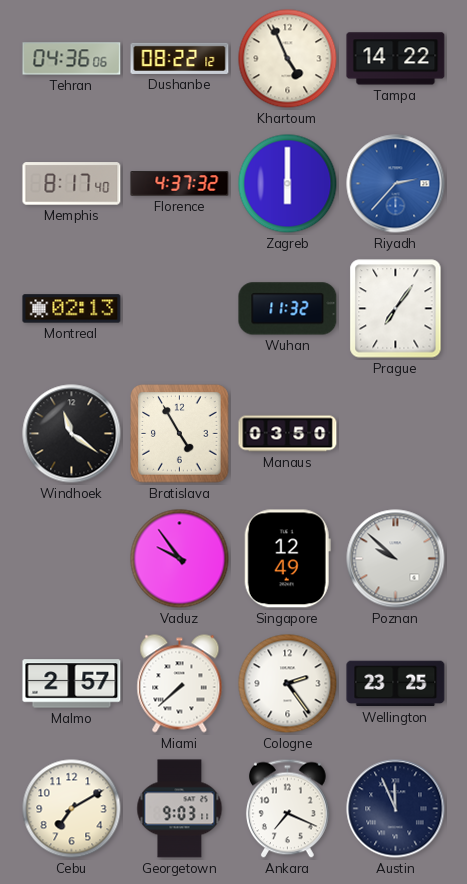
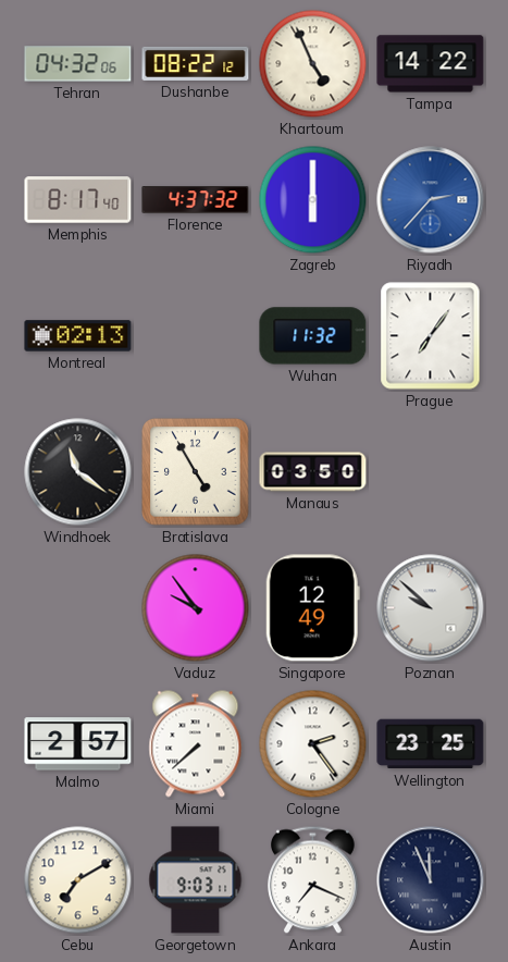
Tehran: 04:36 -> 04:32 (78, 64)
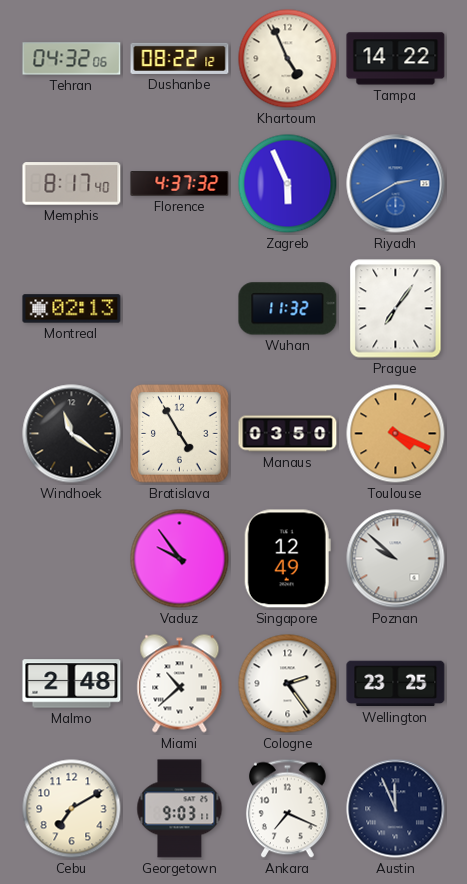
Zagreb: 6:00 -> 5:56 (288, 184)
Riyadh: 2:37 -> 2:40 (396, 184)
Toulouse: none -> 4:19 (396, 434)
Malmo: 2:57 -> 2:48 (72, 684)
Miami: 7:38 -> 10:38 (180, 684)
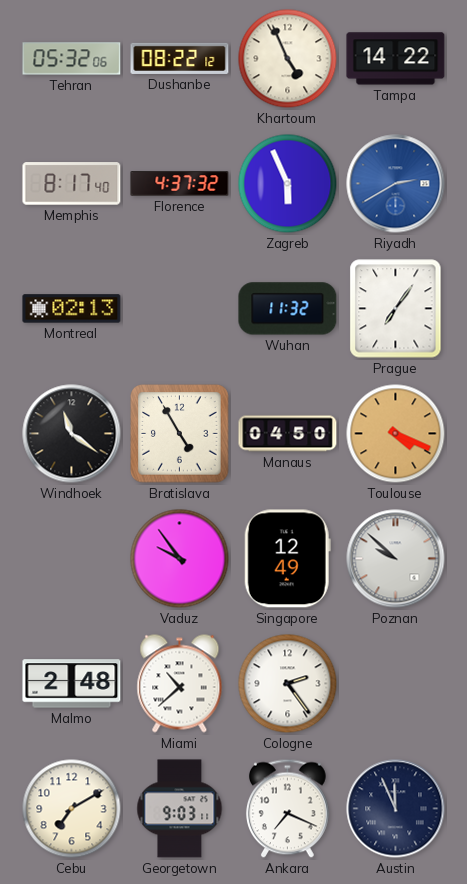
Tehran: 04:32 -> 05:32 (72, 59)
Manaus: 03:50 -> 04:50 (288, 434)
Wellington: 23:25 -> none (396, 684)
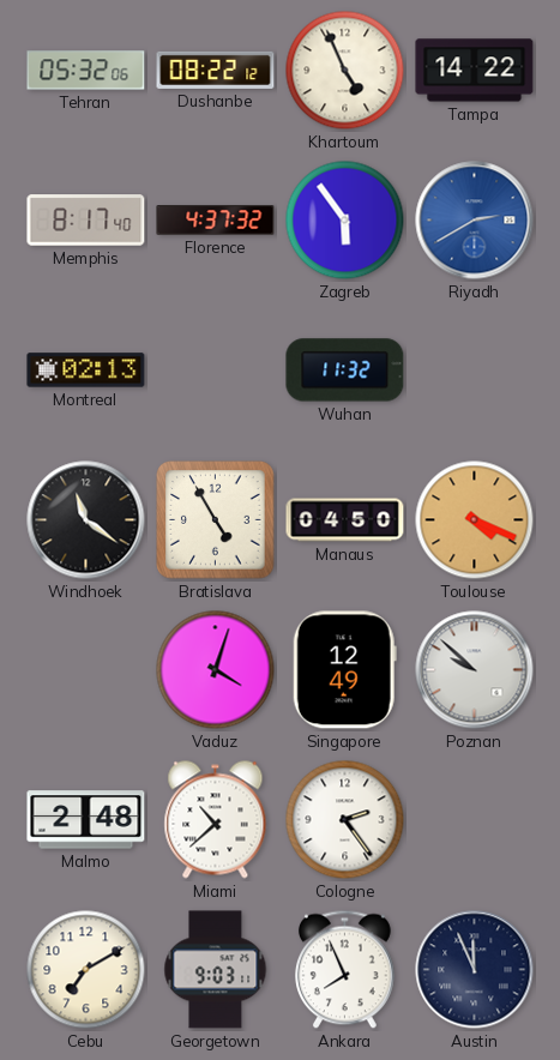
Zagreb: 5:56 -> 5:54 (345, 221)
Prague: 7:06 -> none (396, 309)
Vaduz: 9:54 -> 4:03 (216, 670)
Ankara: 7:19 -> 7:56 (344, 970)
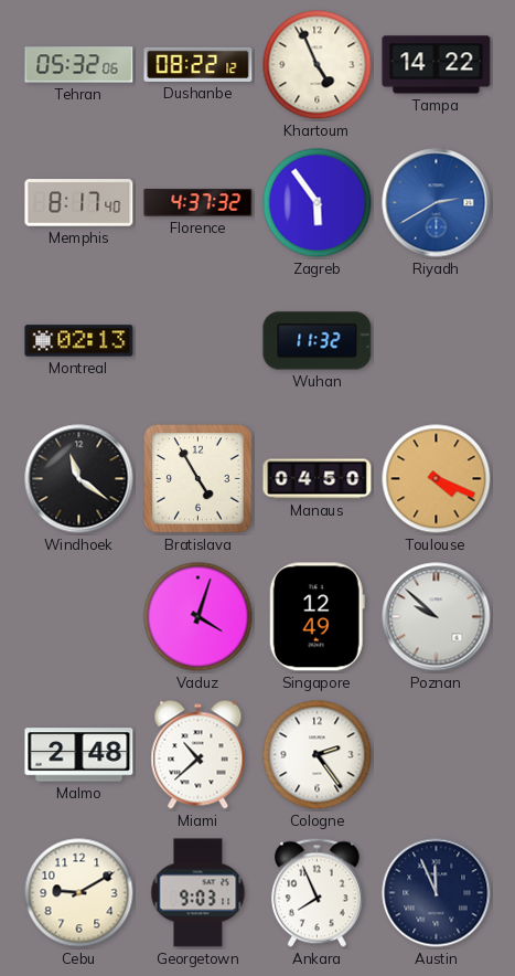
Cebu: 7:10 -> 9:10 (79, 893)
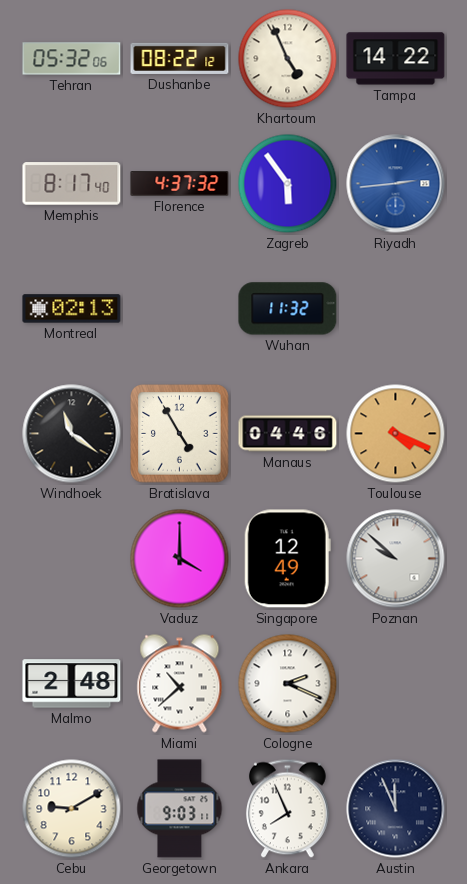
Riyadh: 2:40 -> 2:44 (396, 184)
Manaus: 04:50 -> 04:46 (288, 434)
Vaduz: 4:03 -> 4:00 (180, 559)
Cologne: 2:24 -> 2:19 (288, 684)
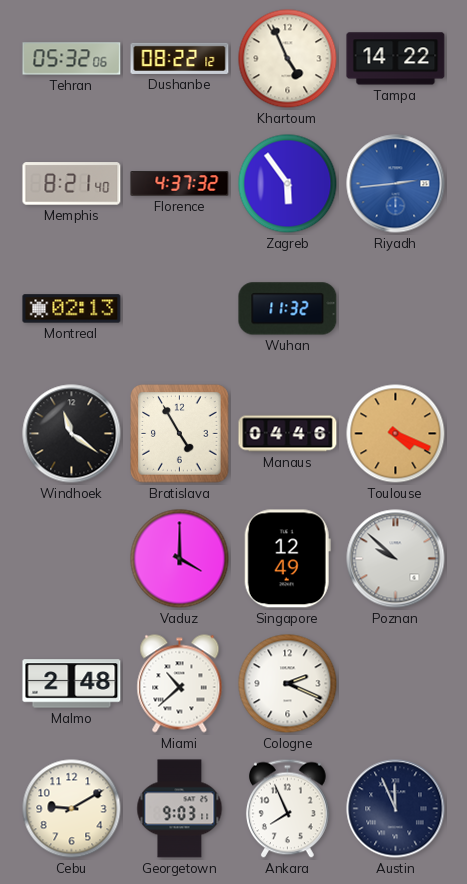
Memphis: 8:17 -> 8:21 (72, 184)
